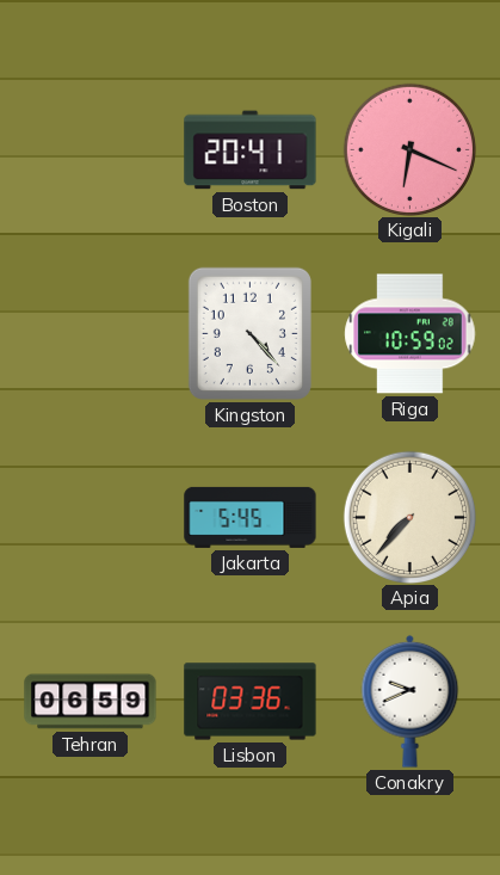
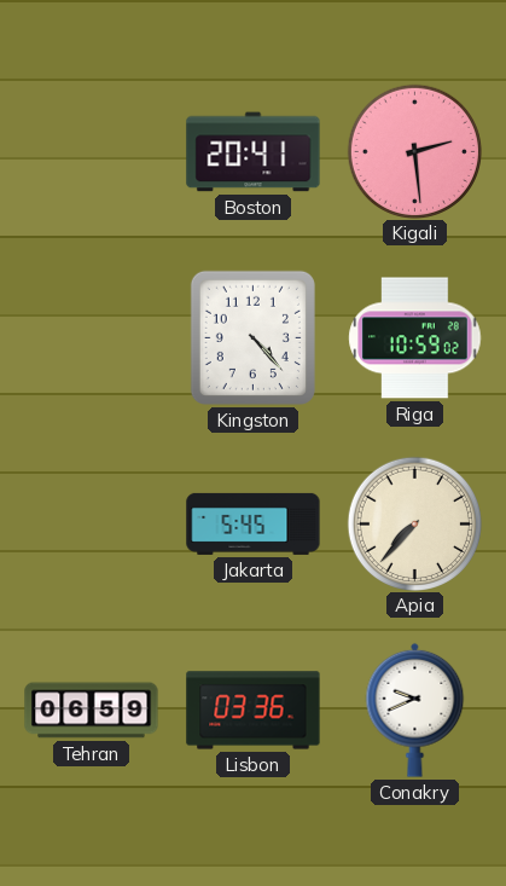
Kigali: 6:19 -> 2:29 (414, 151)
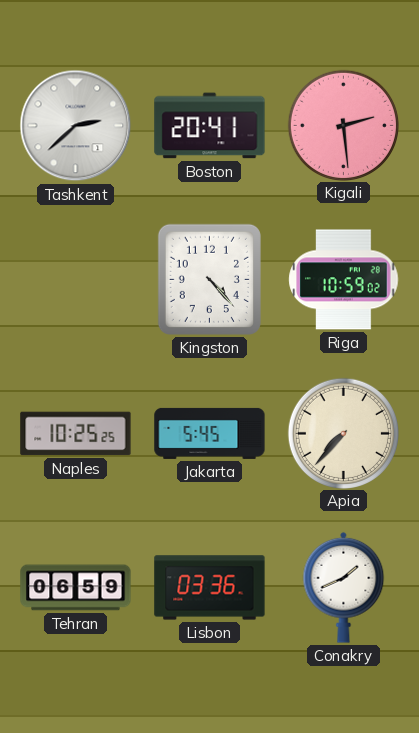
Tashkent: none -> 2:38 (76, 126)
Naples: none -> 10:25 (76, 434)
Conakry: 9:41 -> 1:41 (344, 587)
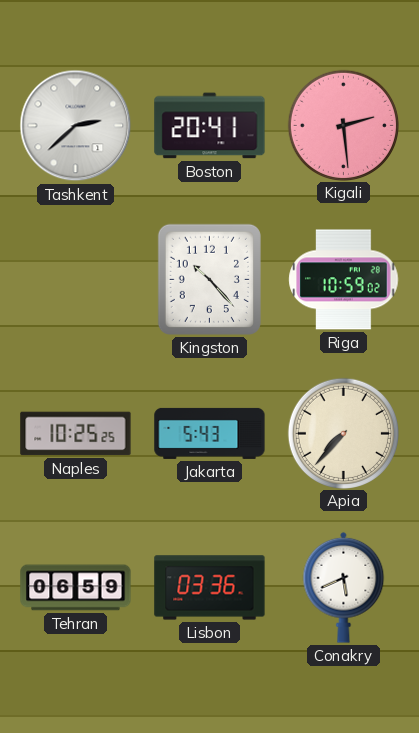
Kingston: 4:23 -> 10:23 (209, 279)
Jakarta: 5:45 -> 5:43 (210, 433)
Conakry: 1:41 -> 5:41 (344, 587)
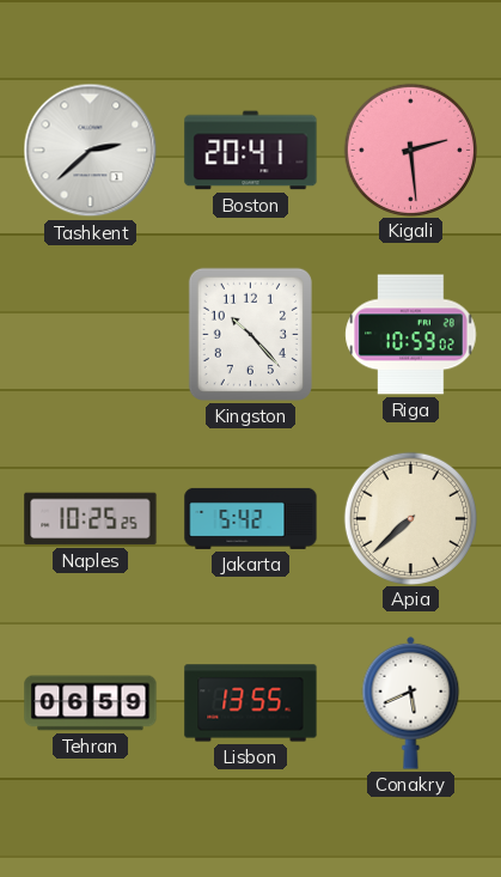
Jakarta: 5:43 -> 5:42 (251, 518)
Apia: 7:37 -> 7:38 (410, 518)
Lisbon: 03:36 -> 13:55 (251, 704)
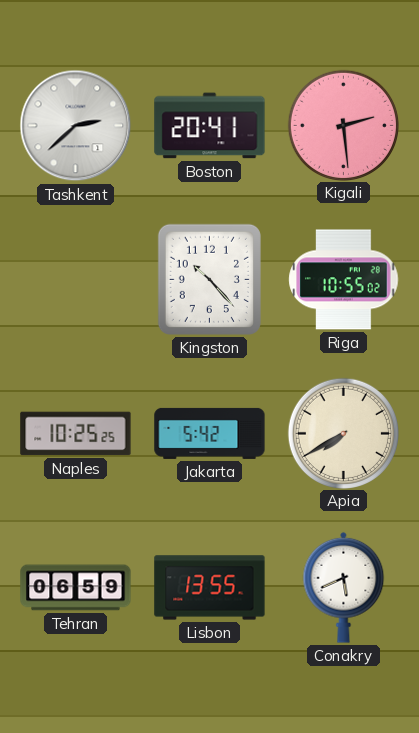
Riga: 10:59 -> 10:55 (344, 280)
Apia: 7:38 -> 7:40 (343, 433)
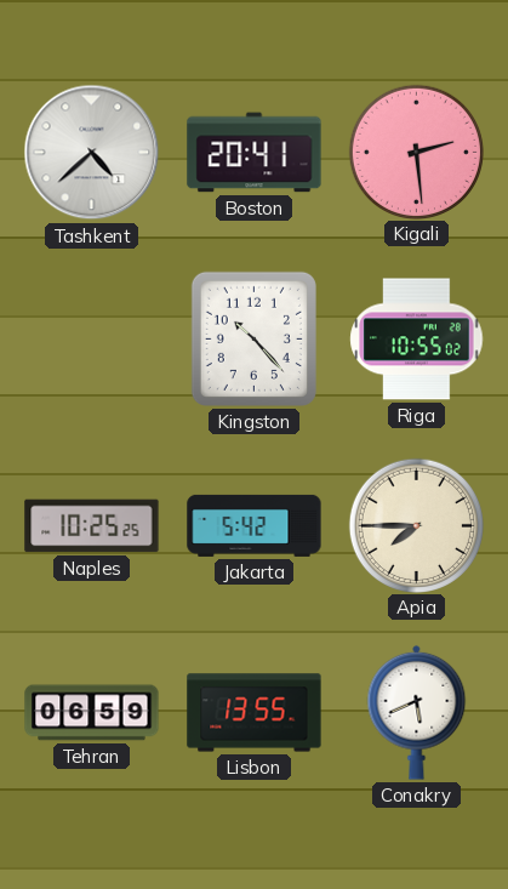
Tashkent: 2:38 -> 4:38 (92, 153)
Apia: 7:40 -> 7:45 (416, 525)
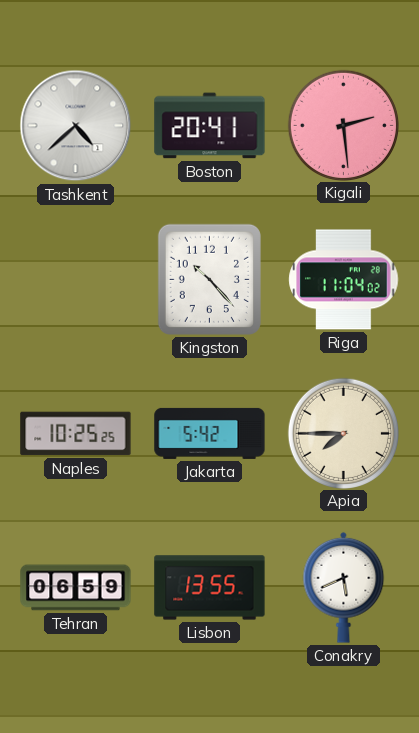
Riga: 10:55 -> 11:04 (344, 280)
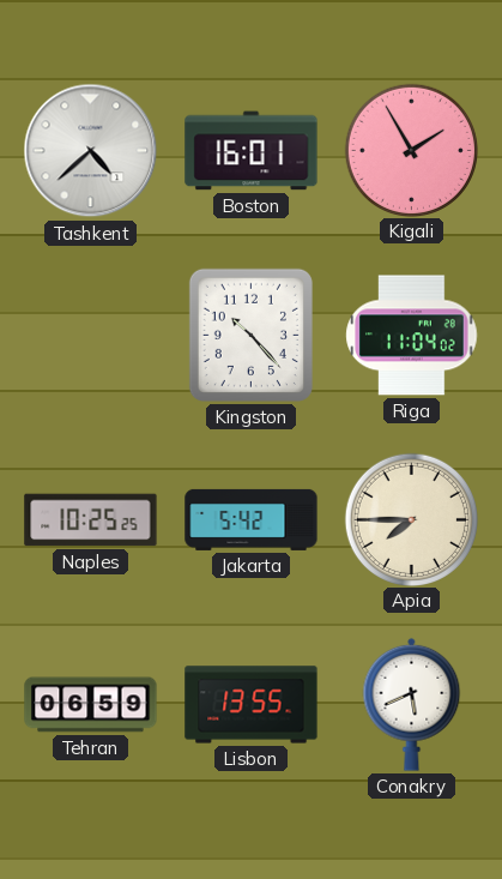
Boston: 20:41 -> 16:01 (252, 151)
Kigali: 2:29 -> 1:55 (411, 150)
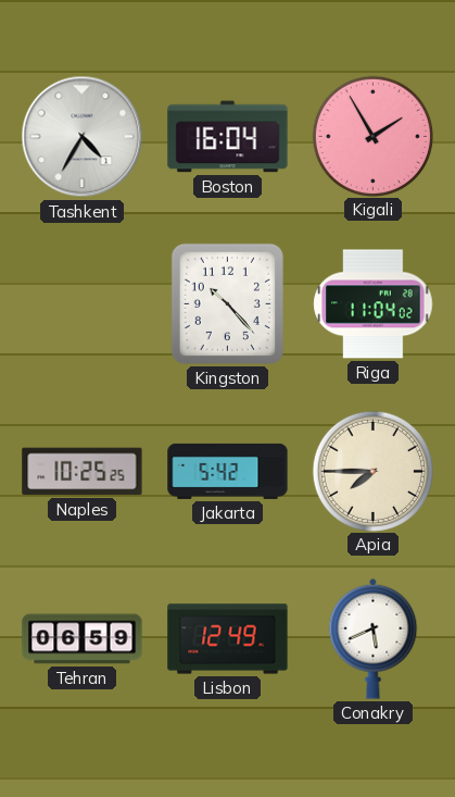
Tashkent: 4:38 -> 4:35 (83, 137)
Boston: 16:01 -> 16:04 (228, 137)
Lisbon: 13:55 -> 12:49 (228, 639)
